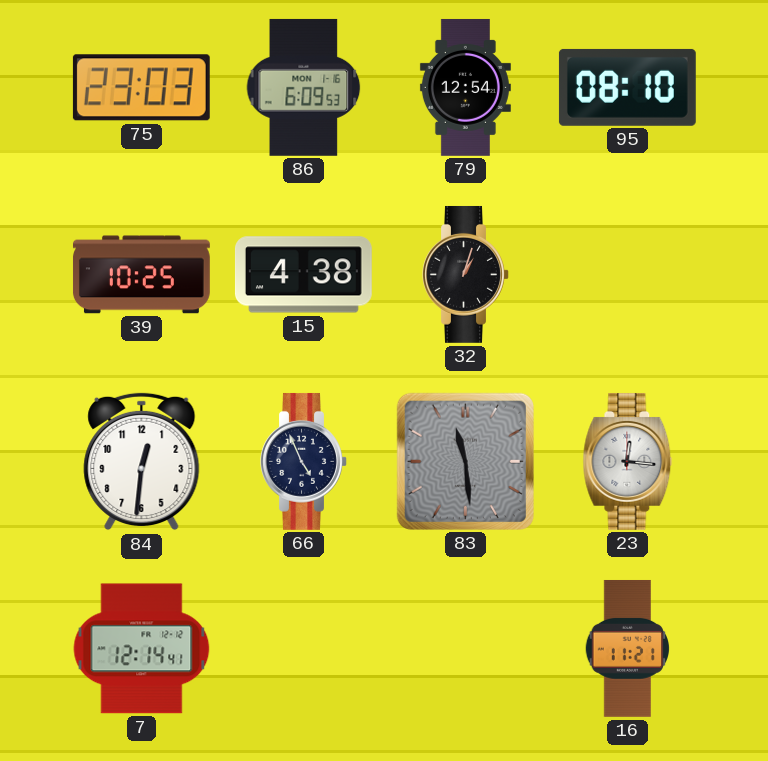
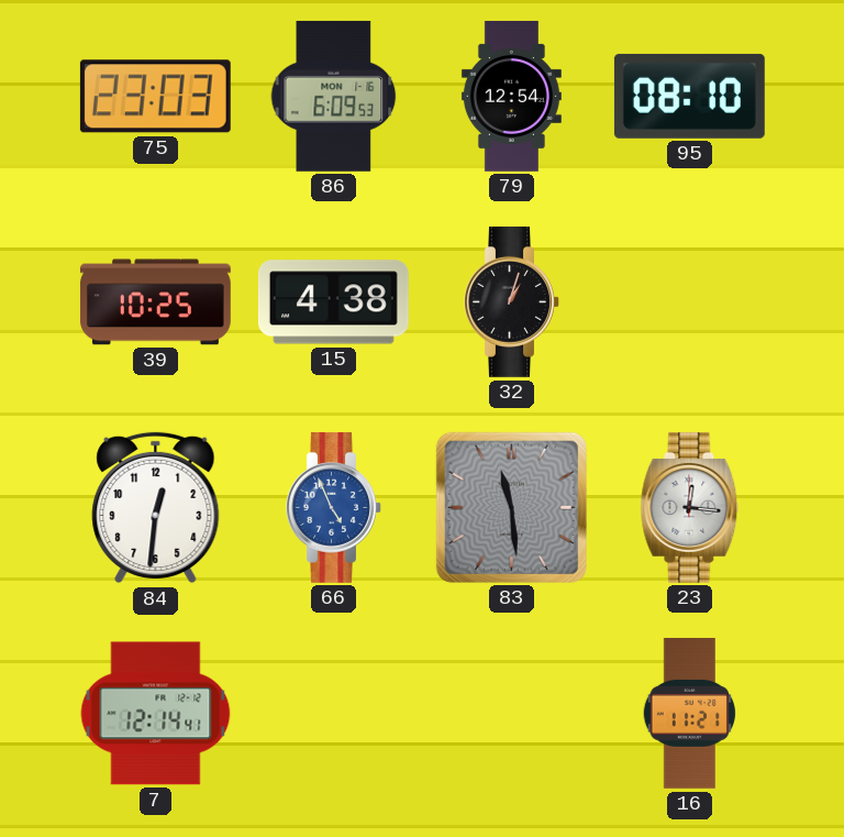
66 dial: navy -> blue (334, 507)
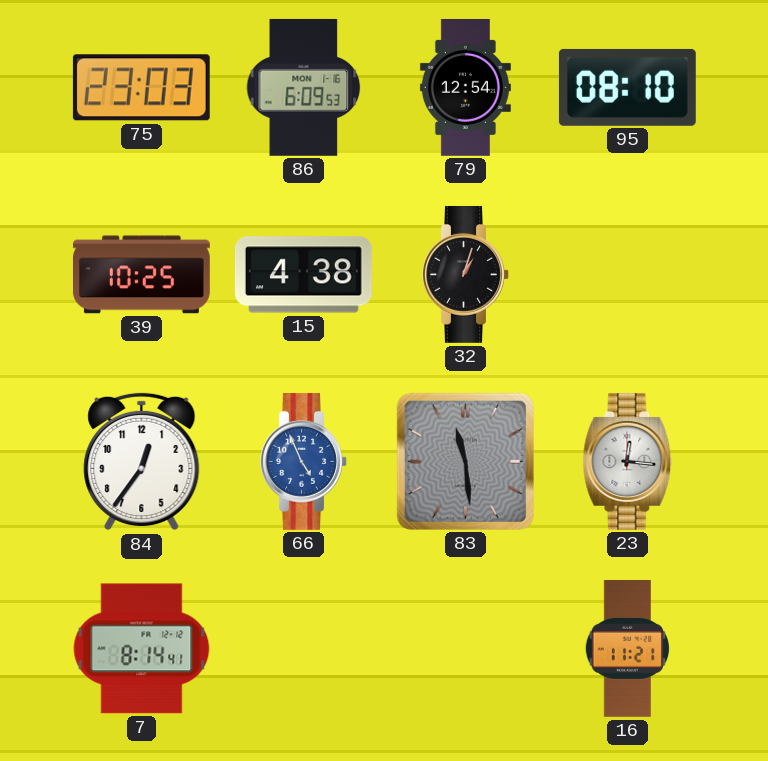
84: 12:31 -> 12:36 (142, 462)
7: 12:14 -> 8:14 (142, 649)
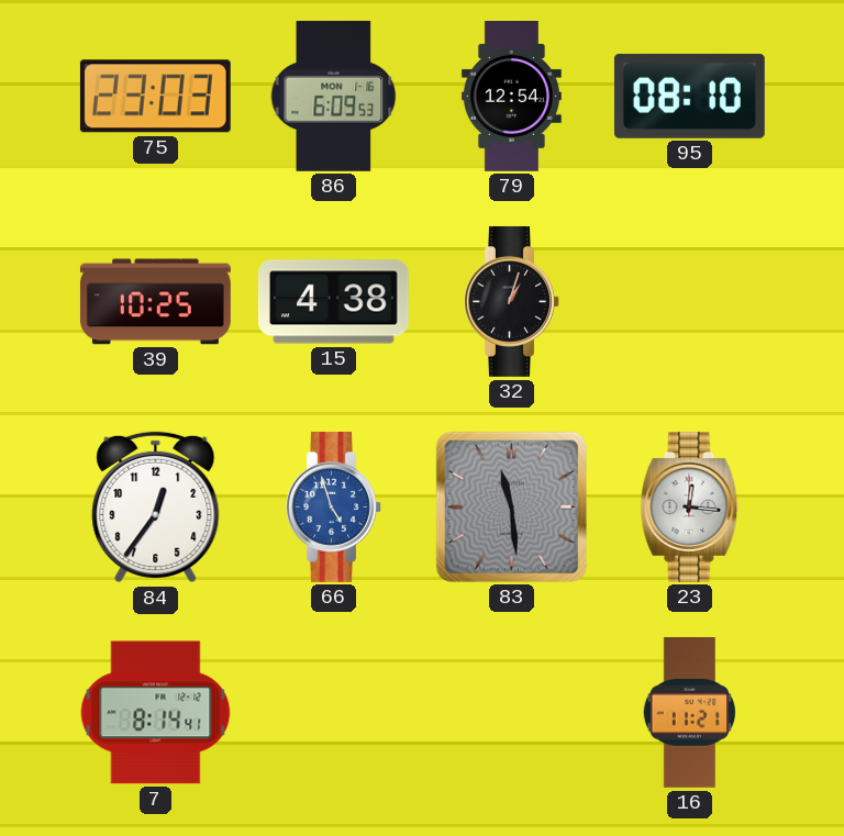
66: 4:56 -> 4:57 (334, 506)
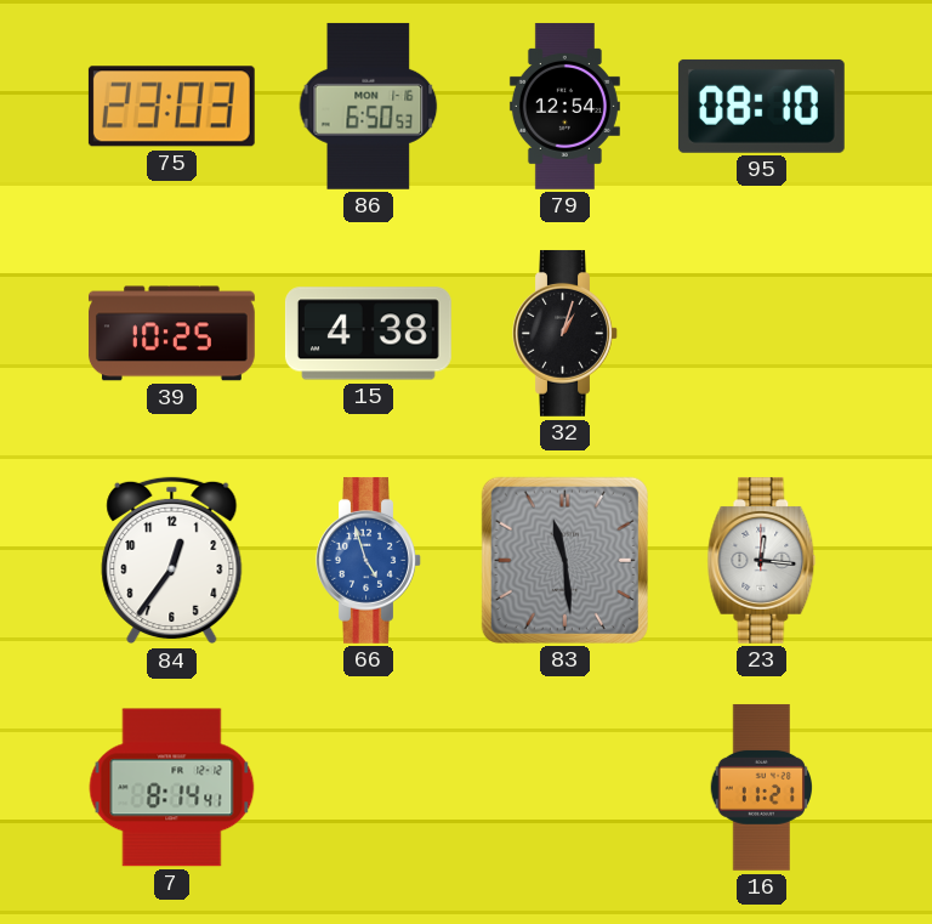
86: 6:09 -> 6:50 (369, 106)
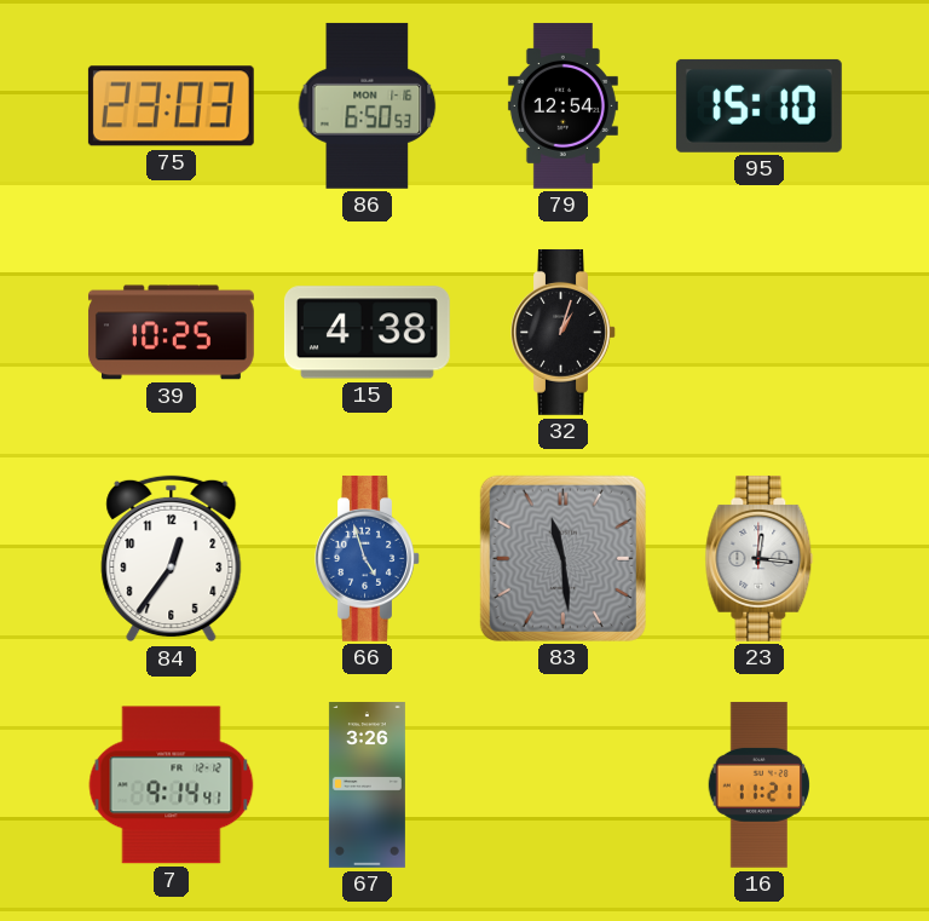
95: 08:10 -> 15:10 (758, 105)
7: 8:14 -> 9:14 (172, 785)
67: none -> 3:26 (367, 785)
